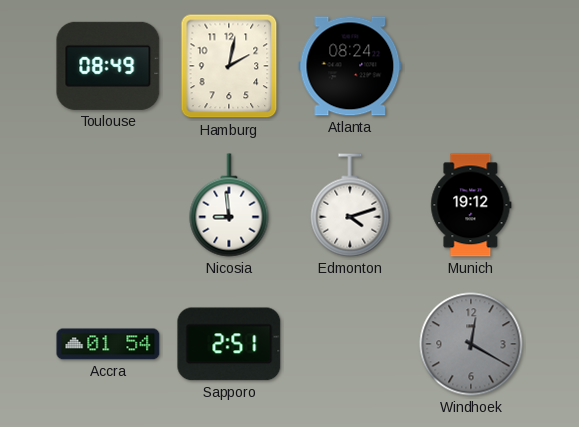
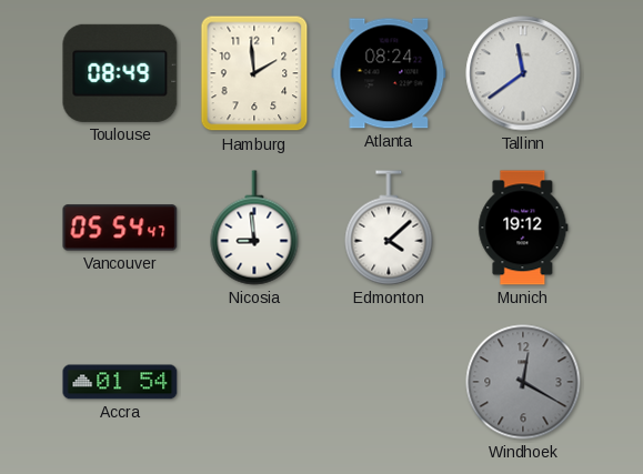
Hamburg: 2:02 -> 1:59 (254, 73)
Tallinn: none -> 11:39 (523, 73)
Vancouver: none -> 05:54 (120, 228)
Edmonton: 4:12 -> 4:08 (389, 228)
Sapporo: 2:51 -> none (229, 344)
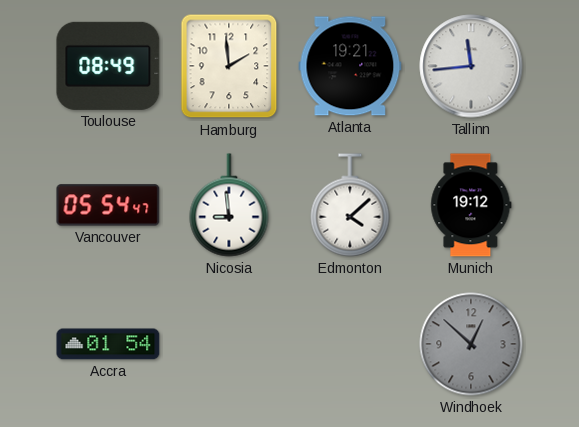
Atlanta: 08:24 -> 19:21 (350, 66)
Tallinn: 11:39 -> 11:44 (471, 66)
Windhoek: 12:20 -> 12:52 (471, 344)
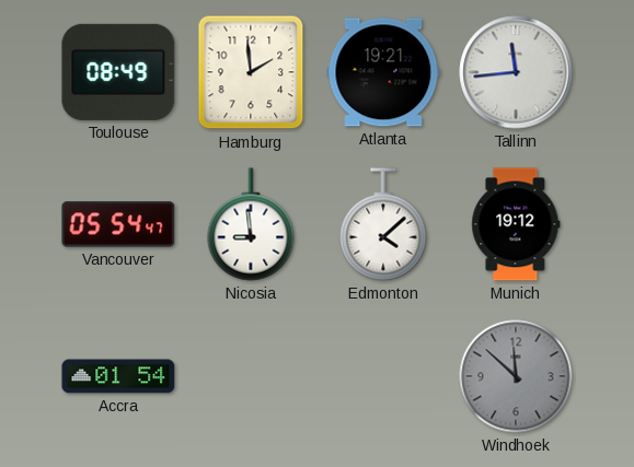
Windhoek: 12:52 -> 11:52 (516, 376)
